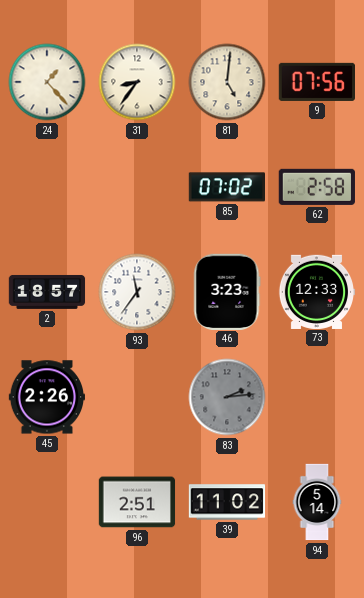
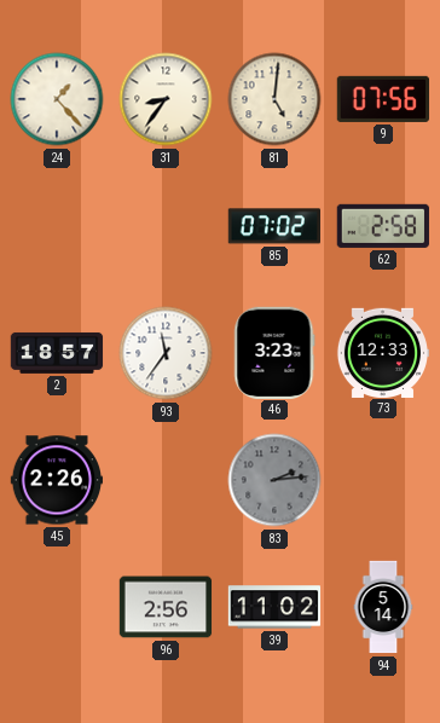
96: 2:51 -> 2:56 (166, 607)
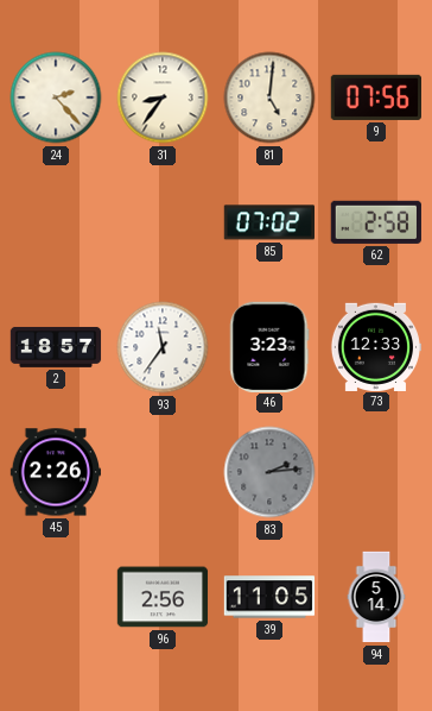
24: 1:23 -> 2:23 (56, 97)
39: 11:02 -> 11:05 (269, 597)
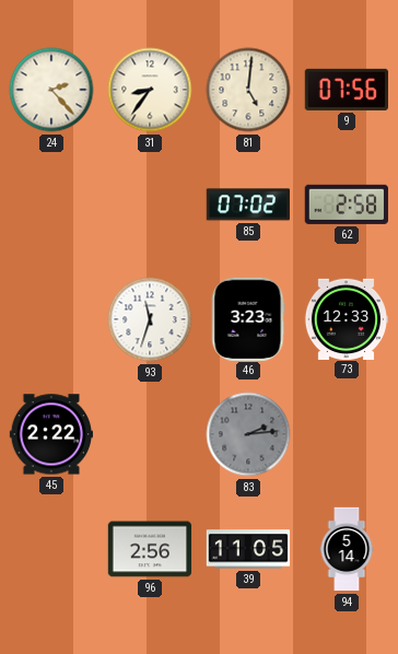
2: 18:57 -> none (56, 347)
93: 11:36 -> 11:33 (150, 319)
45: 2:26 -> 2:22 (51, 434)
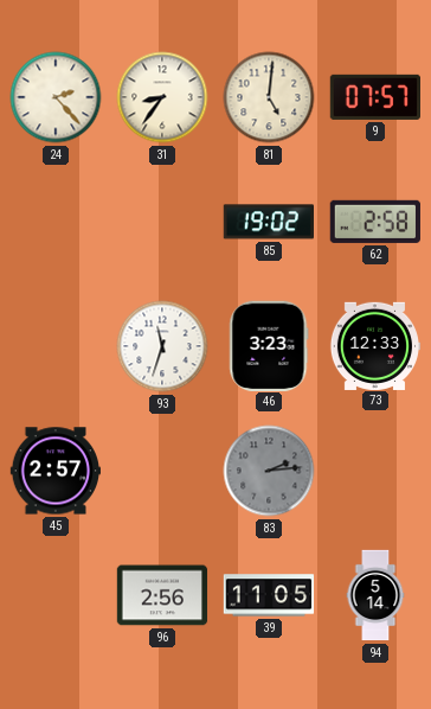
9: 07:56 -> 07:57 (374, 97)
85: 07:02 -> 19:02 (268, 222)
45: 2:22 -> 2:57 (56, 471)
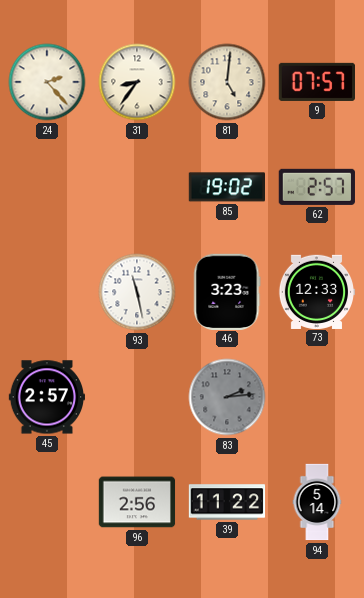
62: 2:58 -> 2:57 (317, 187)
93: 11:33 -> 11:28 (137, 292)
39: 11:05 -> 11:22 (227, 502)
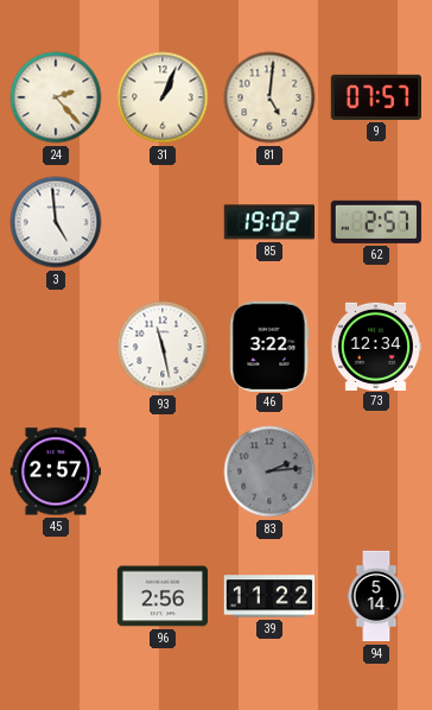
31: 8:36 -> 1:04 (163, 97)
3: none -> 4:59 (56, 222)
46: 3:23 -> 3:22 (269, 346)
73: 12:33 -> 12:34 (375, 346)
